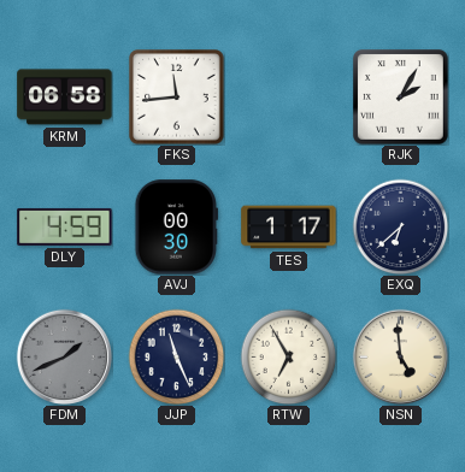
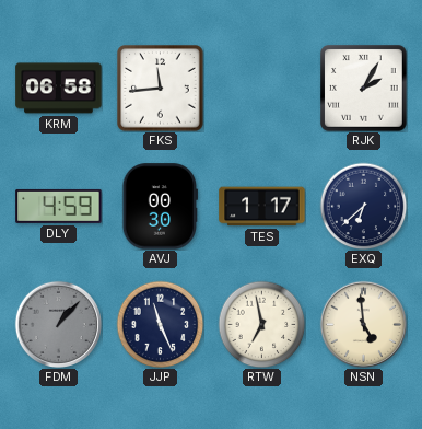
FDM: 1:41 -> 1:07 (58, 324)
RTW: 6:55 -> 6:58 (261, 324)
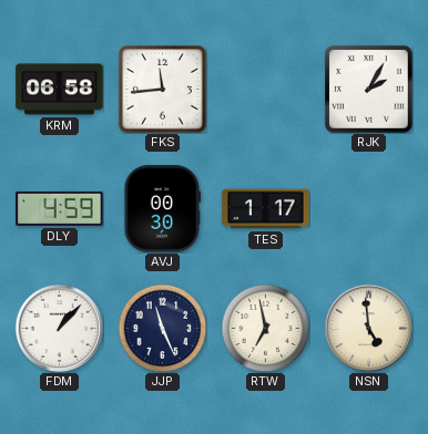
EXQ: 6:38 -> none (363, 206)
FDM dial: grey -> white (59, 328)
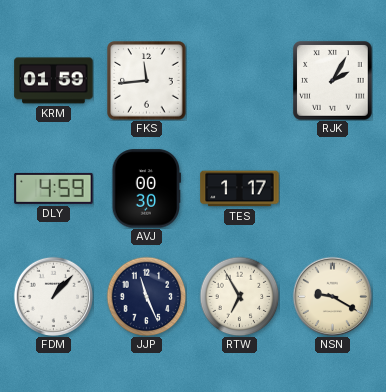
KRM: 06:58 -> 01:59 (54, 81)
RTW: 6:58 -> 6:55 (239, 296)
NSN: 4:59 -> 9:20 (332, 296)
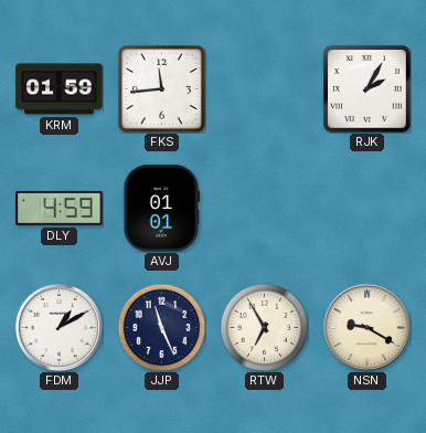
AVJ: 00:30 -> 01:01 (162, 209)
TES: 1:17 -> none (240, 189)
FDM: 1:07 -> 1:10 (58, 327)
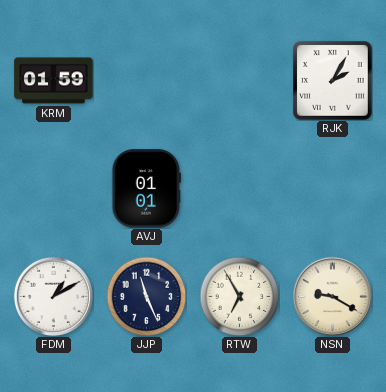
FKS: 11:44 -> none (162, 89)
DLY: 4:59 -> none (60, 208)
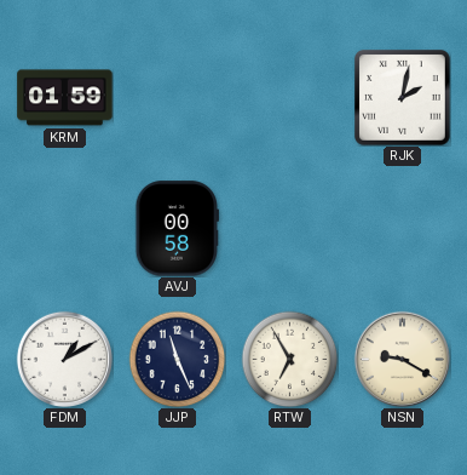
RJK: 2:05 -> 2:02 (403, 98)
AVJ: 01:01 -> 00:58 (178, 229)
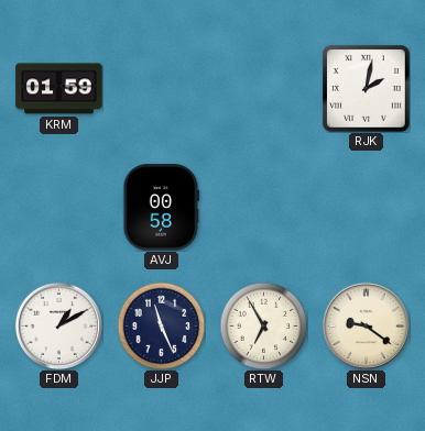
NSN: 9:20 -> 9:21 (366, 325)
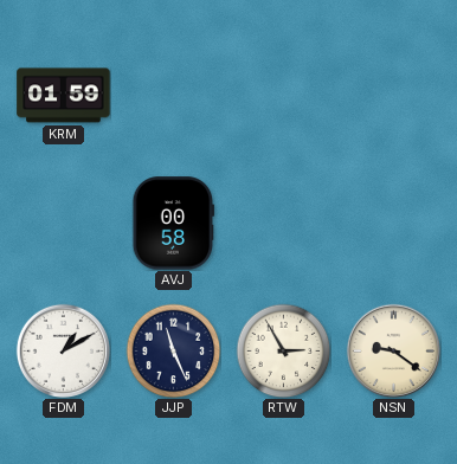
RJK: 2:02 -> none (367, 89)
RTW: 6:55 -> 2:55 (283, 350)
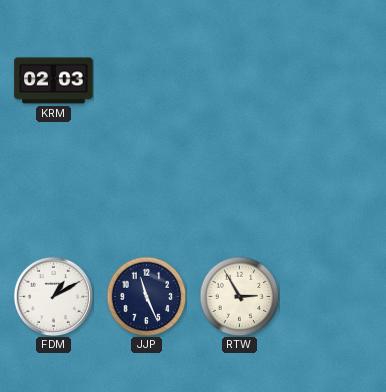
KRM: 01:59 -> 02:03 (54, 81)
AVJ: 00:58 -> none (174, 224)
NSN: 9:21 -> none (393, 350)
